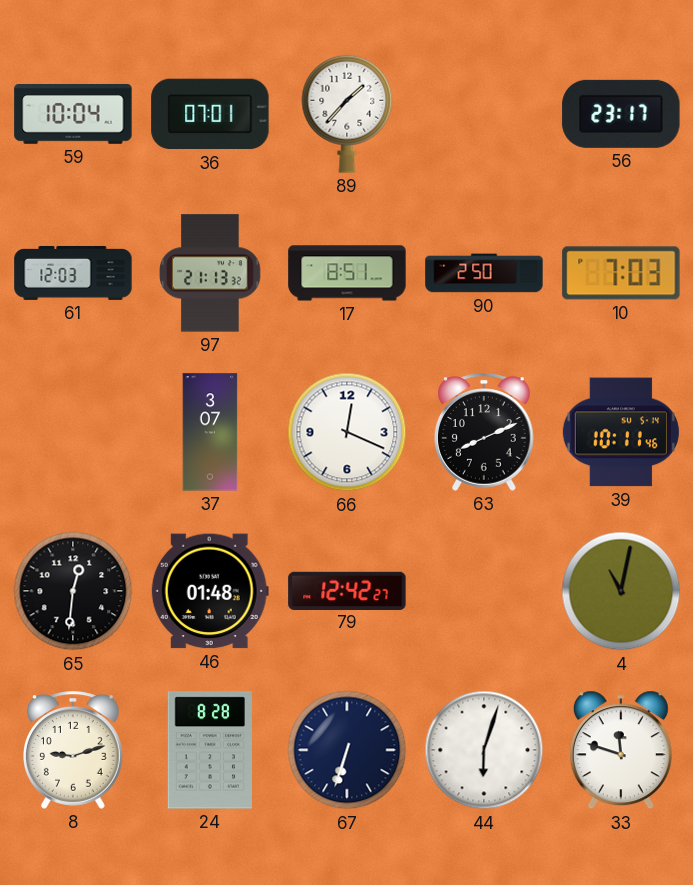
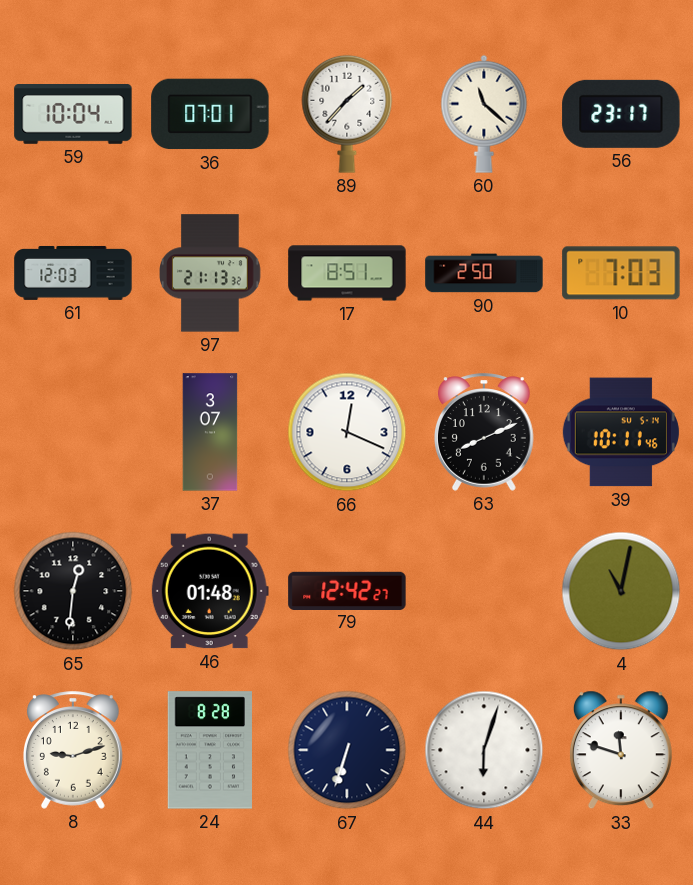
60: none -> 11:22 (484, 114)
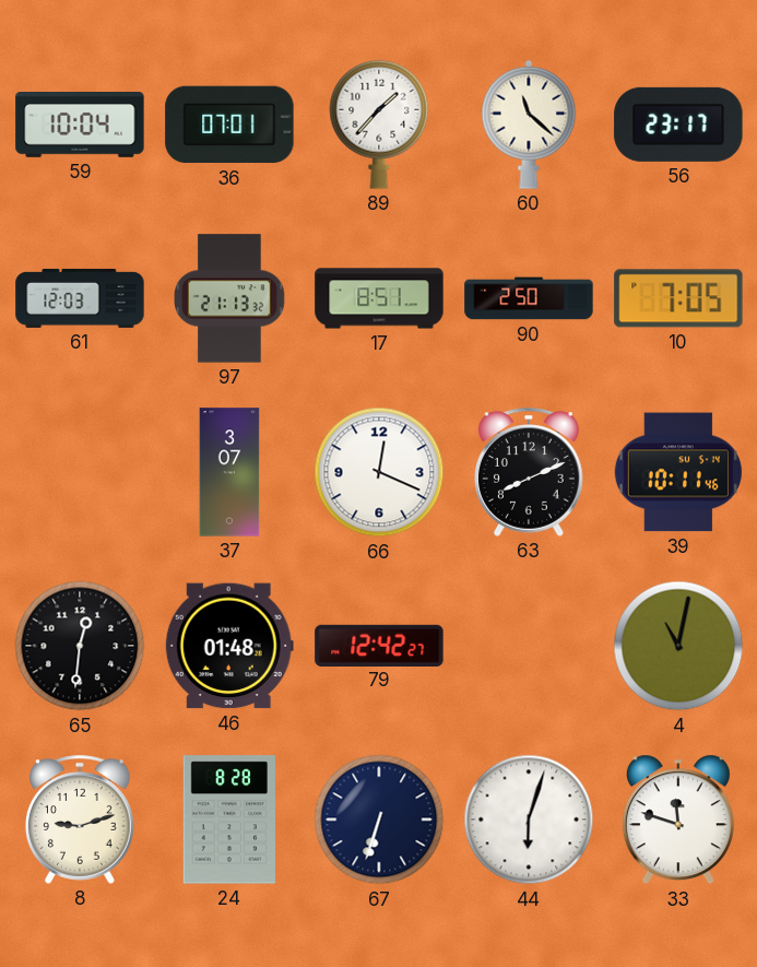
10: 7:03 -> 7:05 (678, 298)
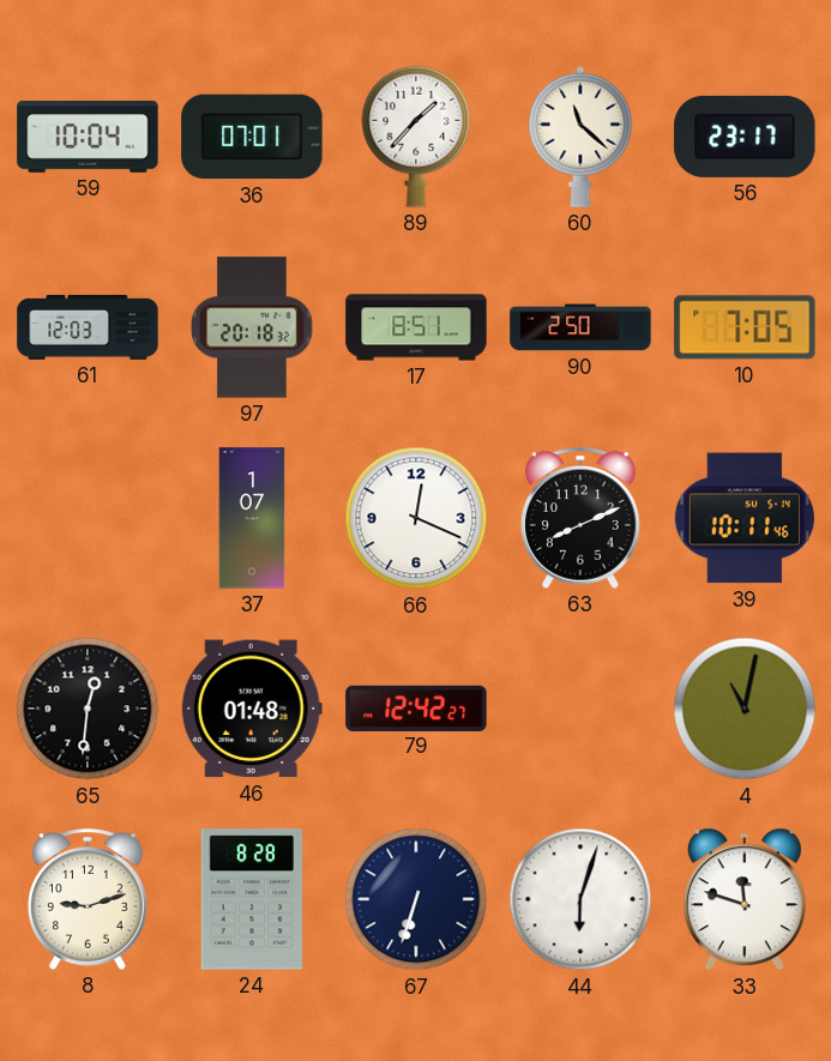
97: 21:13 -> 20:18 (253, 327)
37: 3:07 -> 1:07 (252, 518)
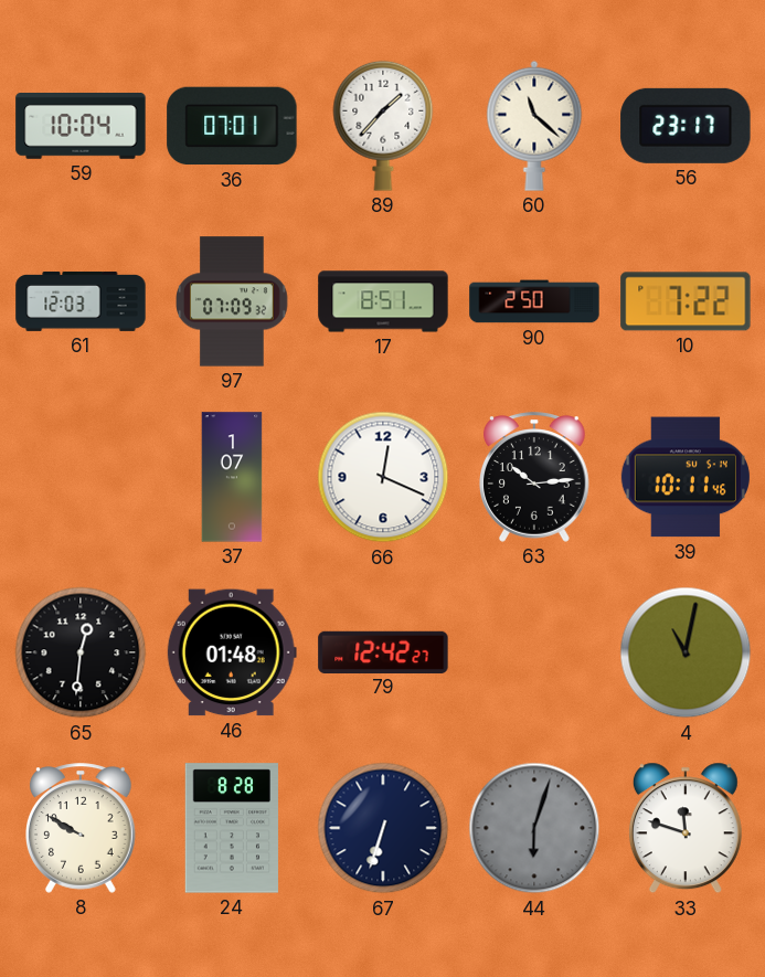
97: 20:18 -> 07:09 (233, 301)
10: 7:05 -> 7:22 (686, 301)
63: 8:11 -> 10:14 (535, 477)
8: 9:12 -> 9:50 (82, 828)
44 dial: white -> grey (534, 828)
